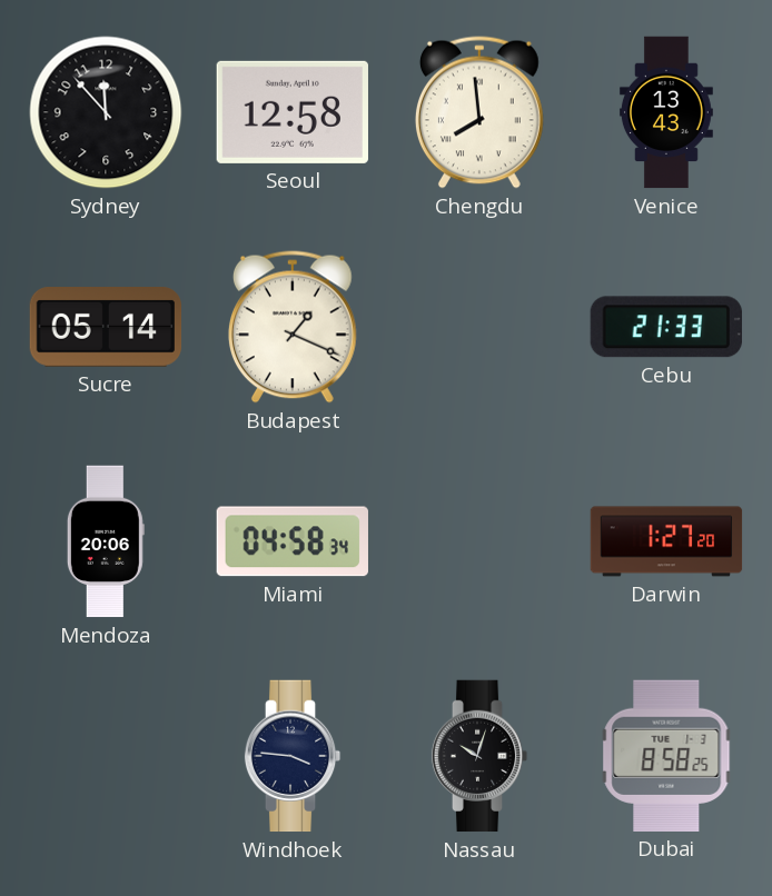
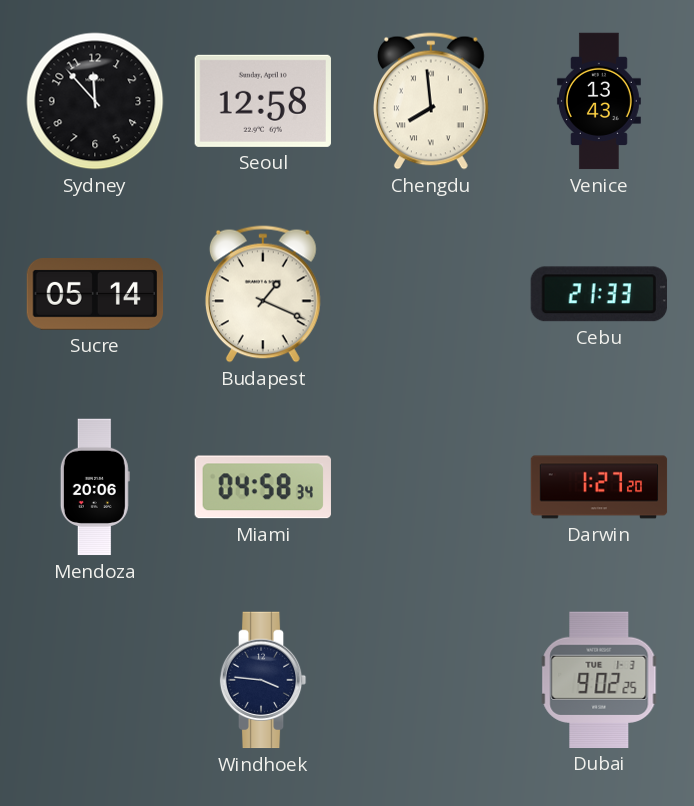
Nassau: 10:03 -> none (479, 756)
Dubai: 8:58 -> 9:02 (599, 680)
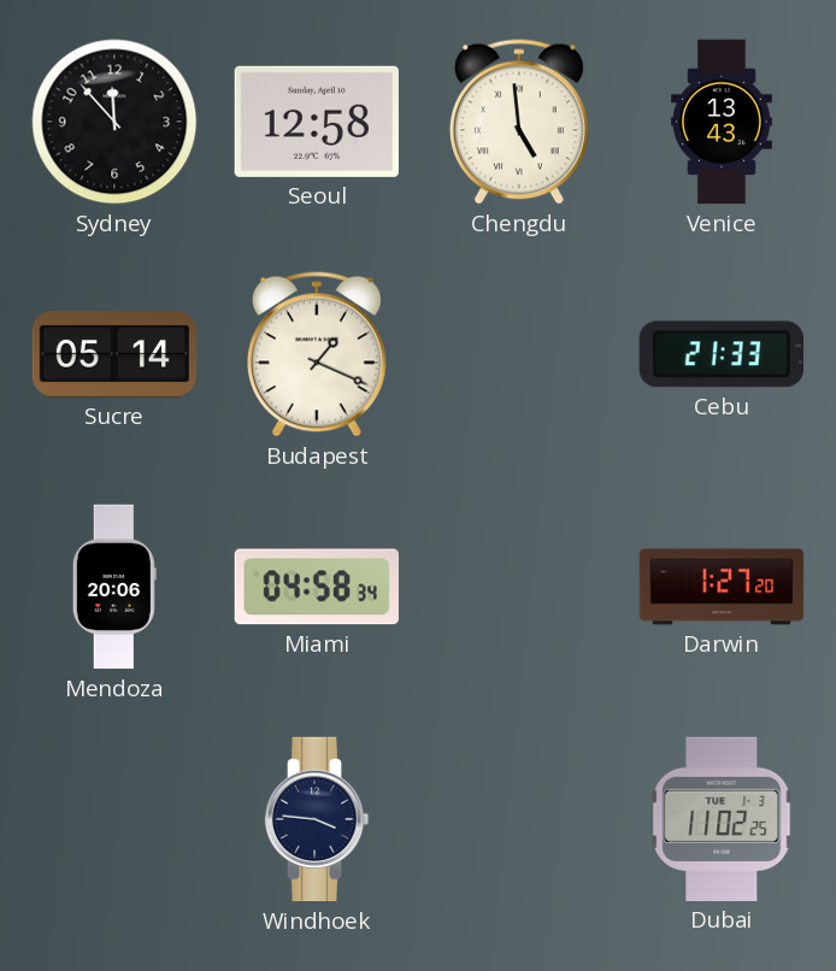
Chengdu: 7:59 -> 4:59 (519, 122)
Dubai: 9:02 -> 11:02 (722, 819)
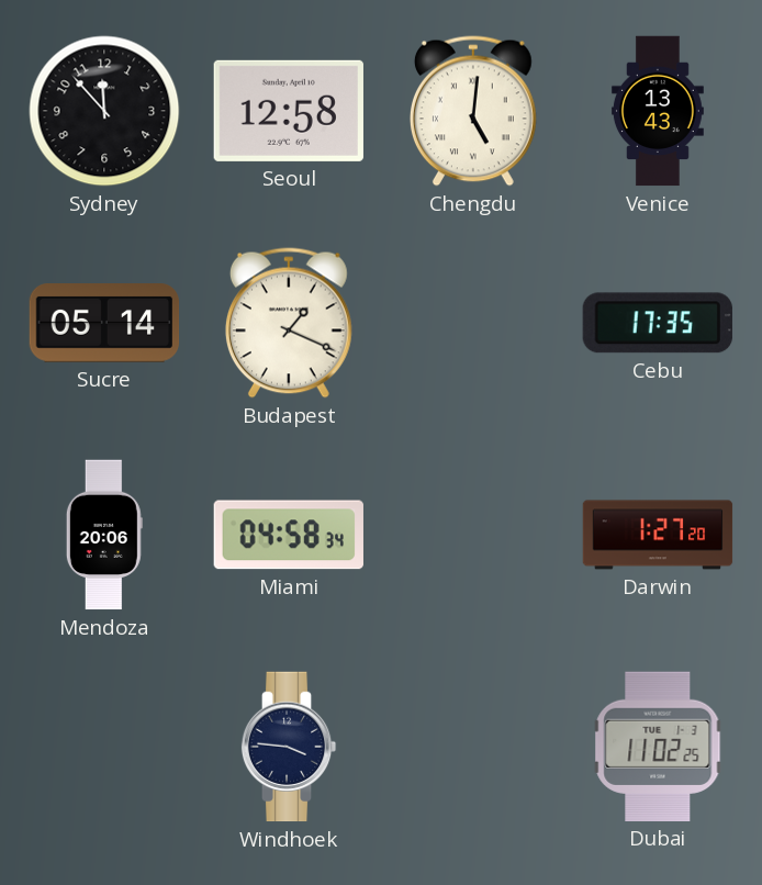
Chengdu: 4:59 -> 5:01 (473, 111)
Cebu: 21:33 -> 17:35 (658, 323)
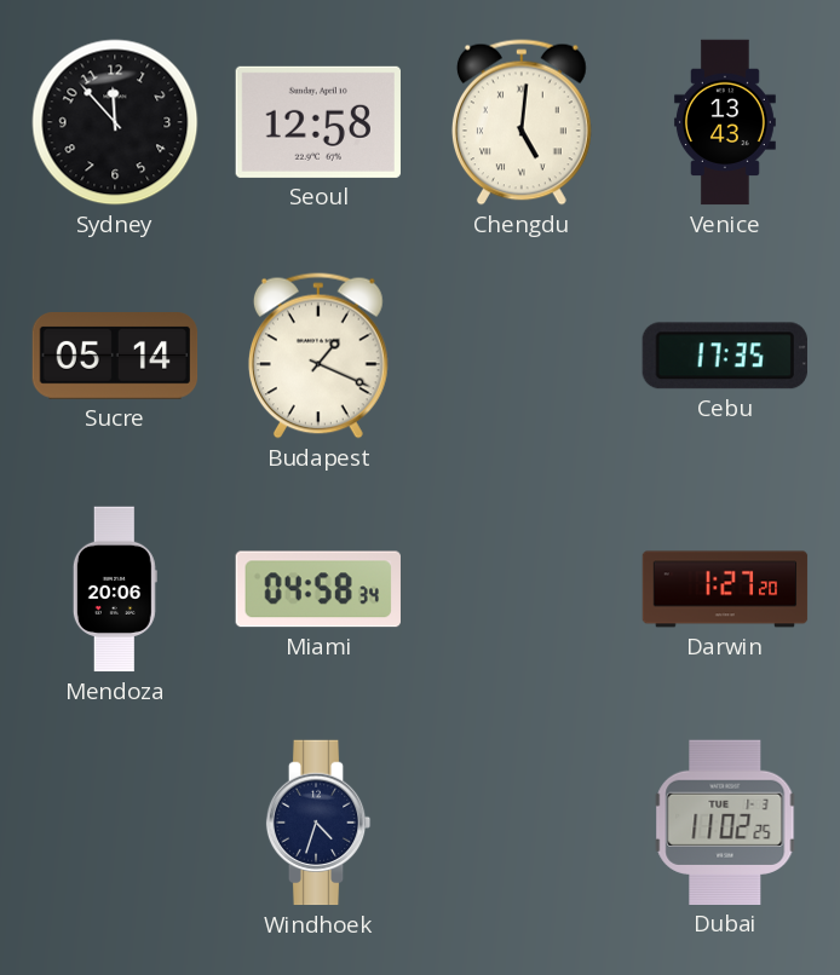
Windhoek: 3:46 -> 4:33 (318, 823)
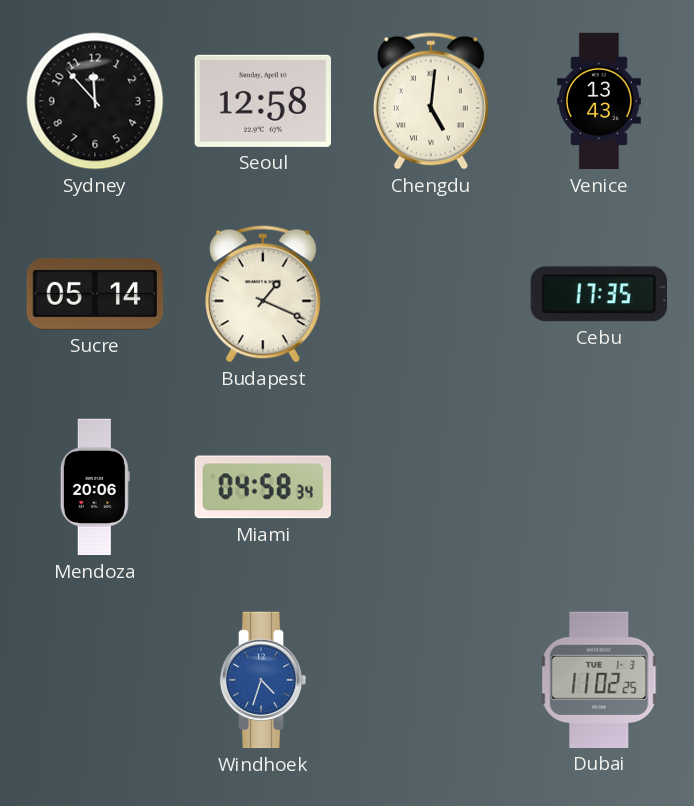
Darwin: 1:27 -> none (725, 589)
Windhoek dial: navy -> blue (263, 680)
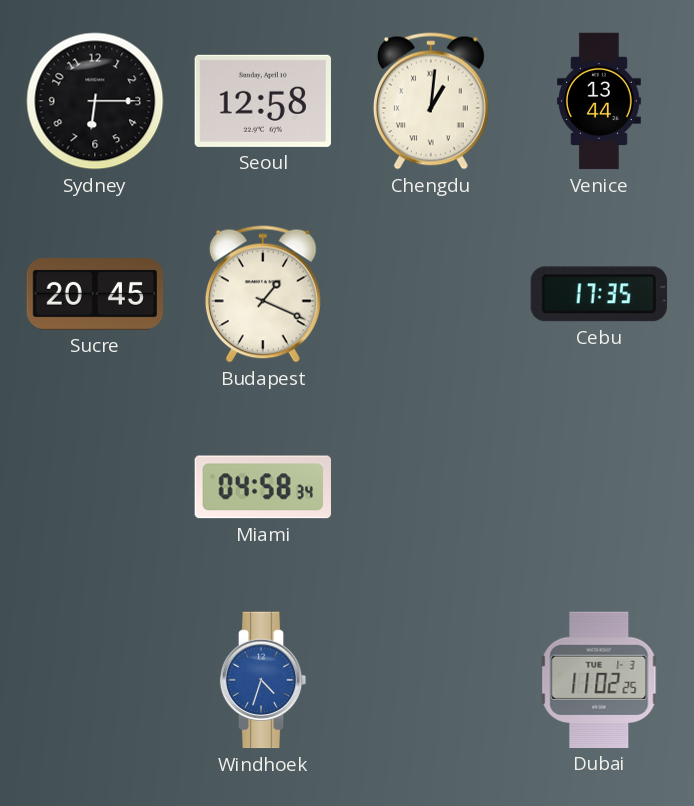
Sydney: 11:53 -> 6:15 (95, 101)
Chengdu: 5:01 -> 1:01 (431, 101)
Venice: 13:43 -> 13:44 (599, 101)
Sucre: 05:14 -> 20:45 (95, 295)
Mendoza: 20:06 -> none (95, 487)
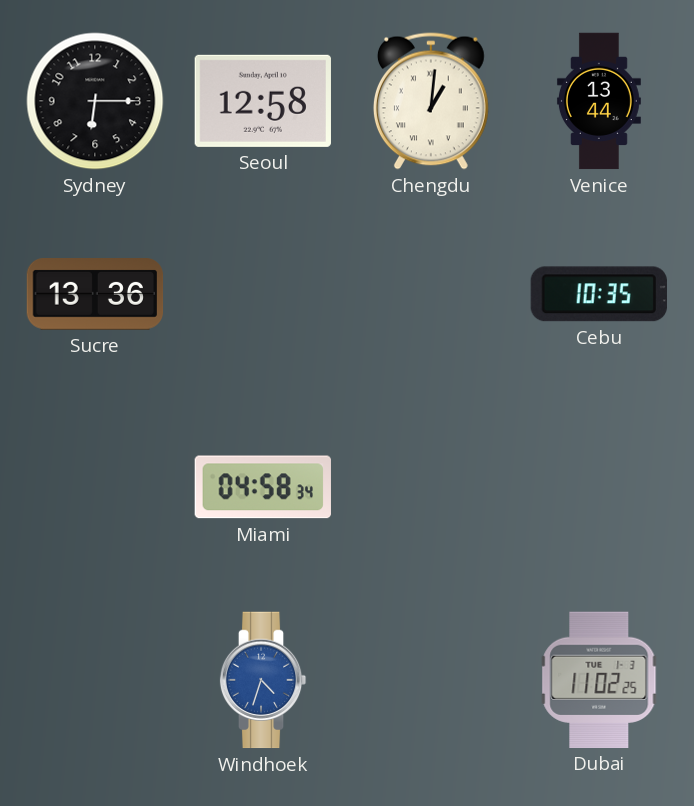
Sucre: 20:45 -> 13:36 (95, 295)
Budapest: 1:19 -> none (263, 294)
Cebu: 17:35 -> 10:35 (599, 294)
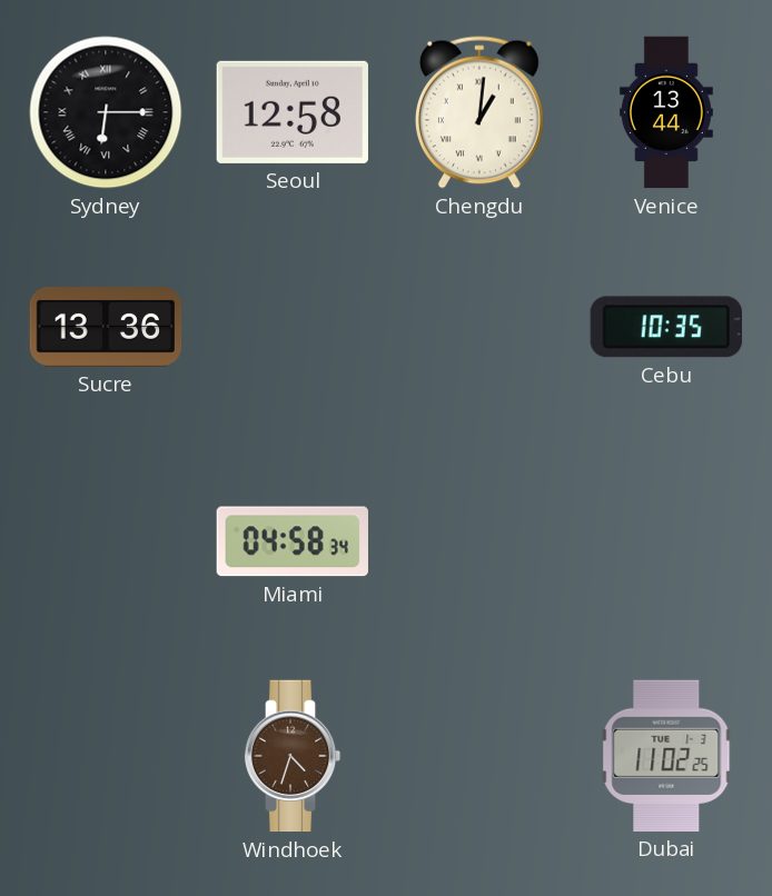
Sydney numerals: Arabic -> Roman (106, 112)
Windhoek dial: blue -> brown (293, 756)
